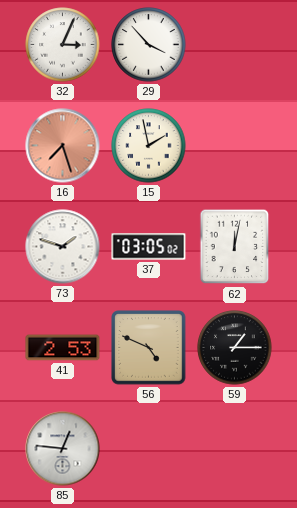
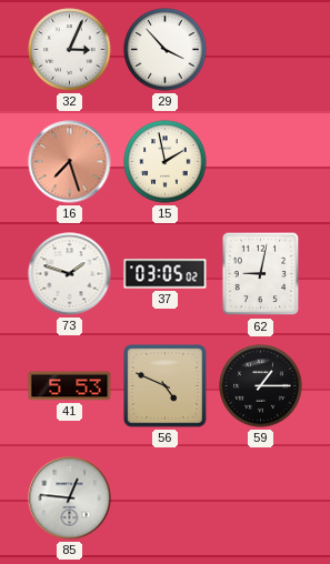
62: 12:02 -> 9:02 (261, 274)
41: 2:53 -> 5:53 (70, 386)
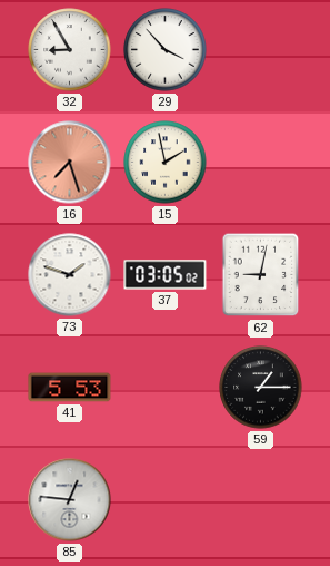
32: 3:04 -> 8:55 (70, 50)
56: 4:49 -> none (166, 386)
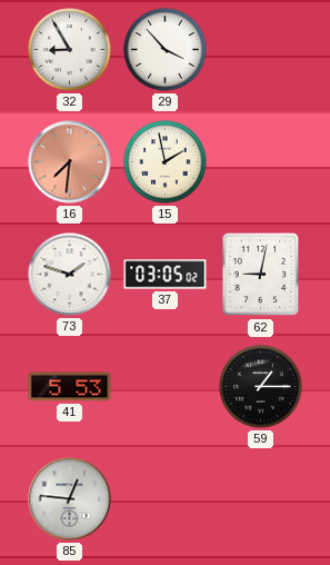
16: 7:27 -> 7:31 (70, 162)
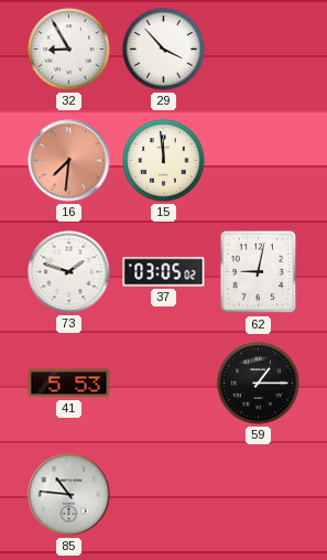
15: 1:58 -> 11:59 (164, 161)
85: 12:46 -> 10:46 (69, 495)
